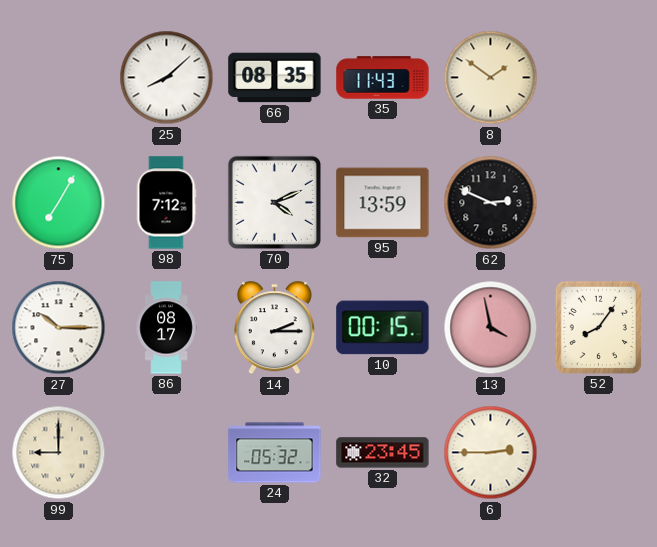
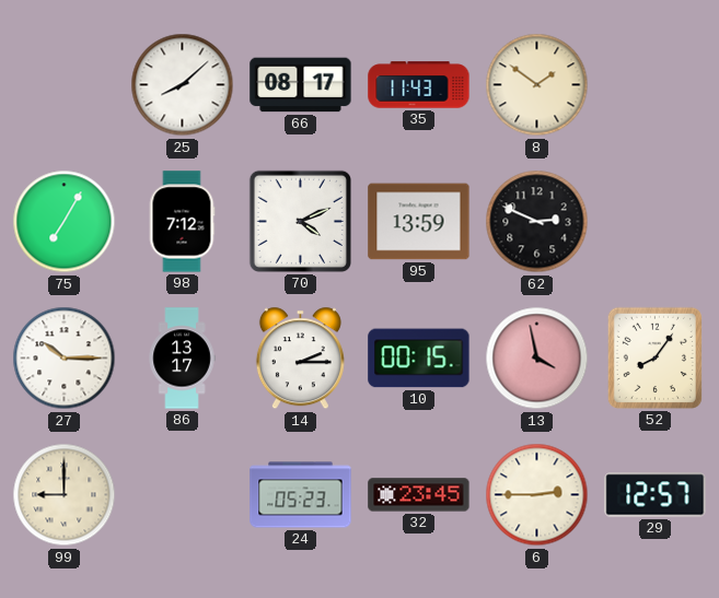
66: 08:35 -> 08:17 (301, 85)
86: 08:17 -> 13:17 (182, 359)
24: 05:32 -> 05:23 (301, 495)
29: none -> 12:57 (656, 495)
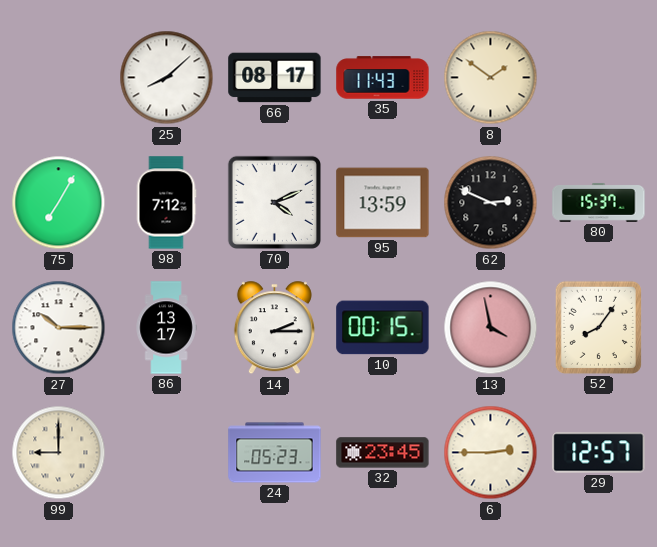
80: none -> 15:37 (599, 202)
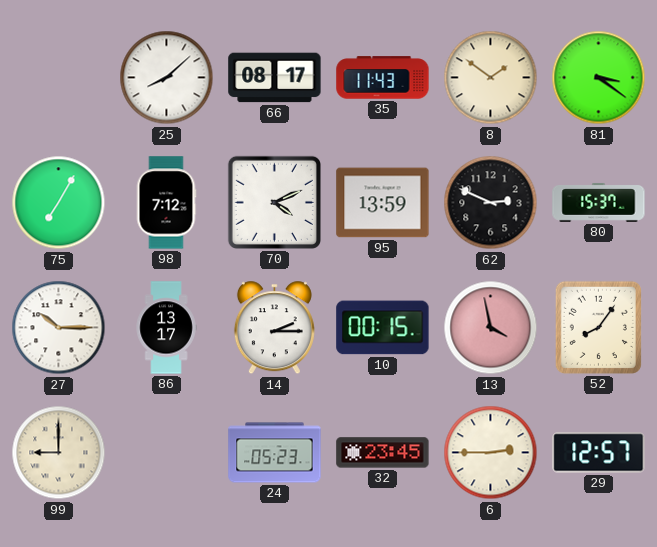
81: none -> 3:21 (599, 78)
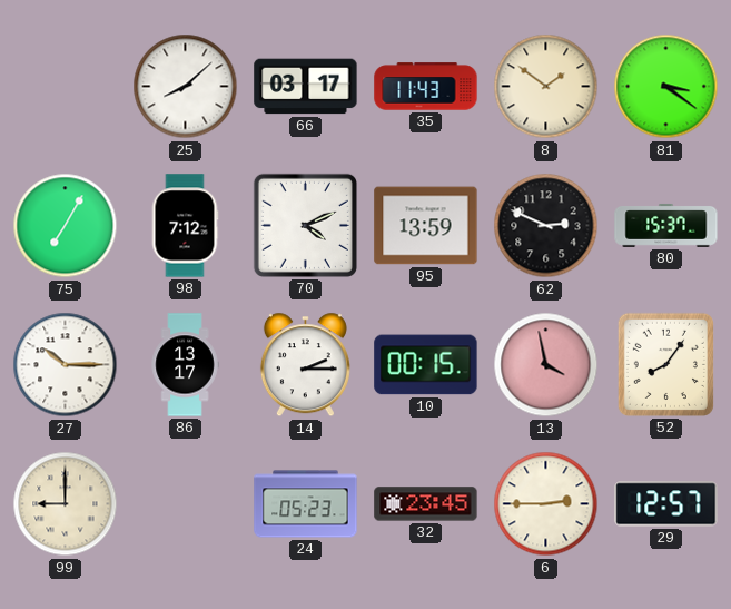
66: 08:17 -> 03:17 (306, 87)
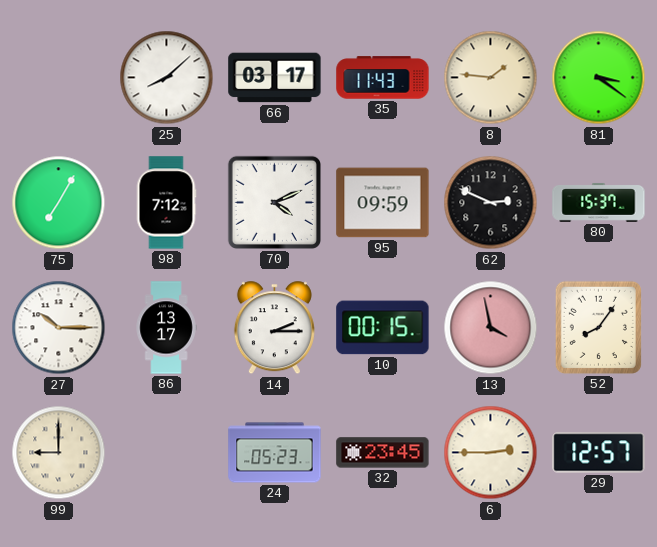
8: 1:51 -> 1:46 (491, 78)
95: 13:59 -> 09:59 (383, 203)
